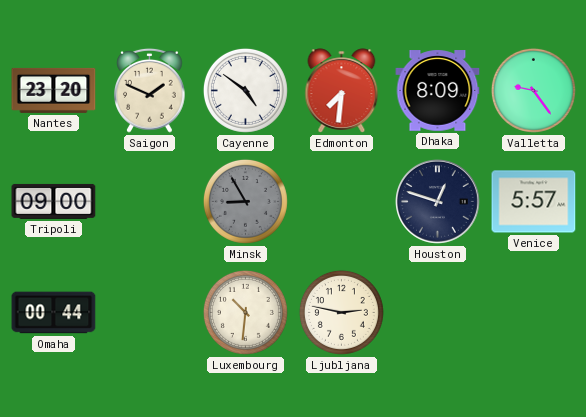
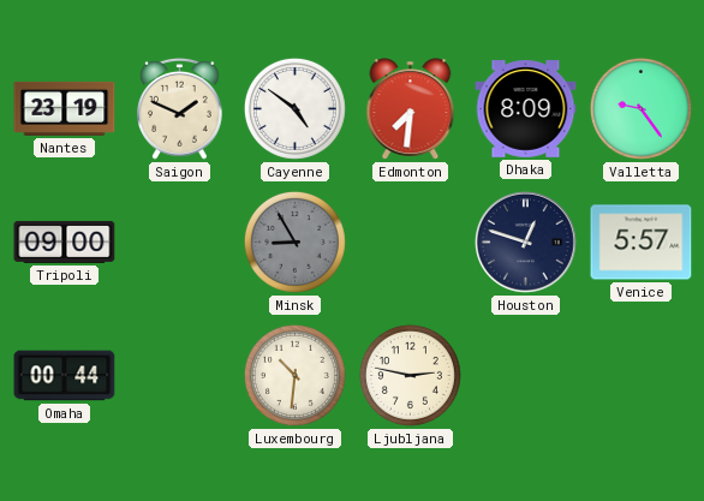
Nantes: 23:20 -> 23:19 (65, 108)
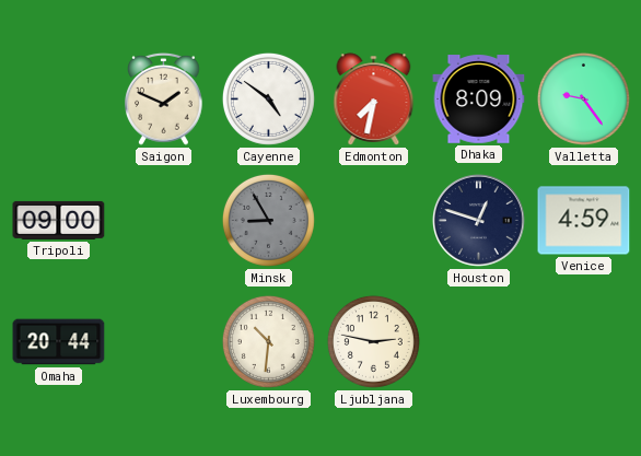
Nantes: 23:19 -> none (65, 108)
Edmonton: 7:31 -> 7:32 (374, 100)
Venice: 5:57 -> 4:59 (584, 221)
Omaha: 00:44 -> 20:44 (59, 342)
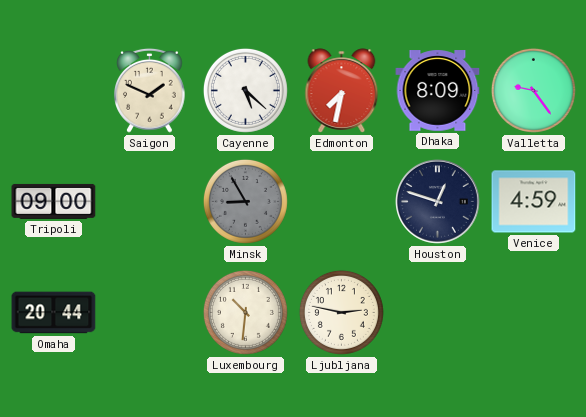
Cayenne: 4:51 -> 5:22 (245, 90)
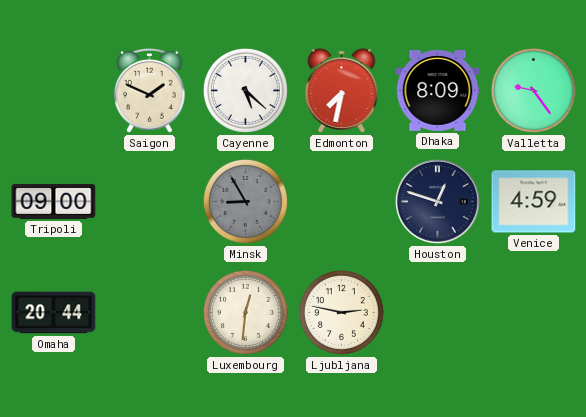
Luxembourg: 10:31 -> 12:31 (245, 312)
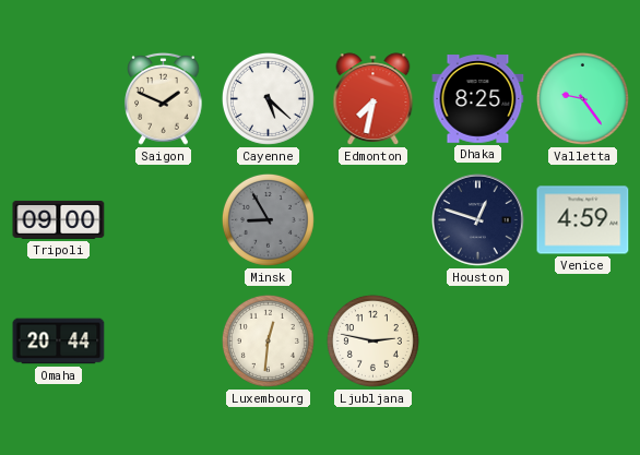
Dhaka: 8:09 -> 8:25 (478, 99)
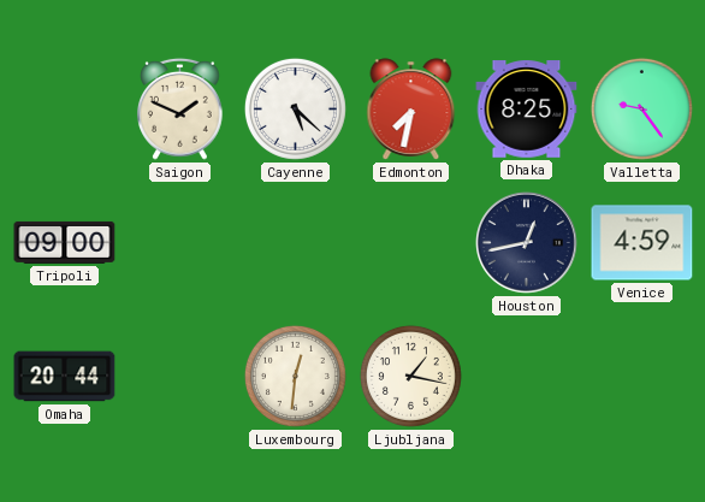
Minsk: 8:55 -> none (268, 219)
Houston: 12:48 -> 12:43 (527, 243)
Ljubljana: 2:47 -> 1:17 (410, 376)
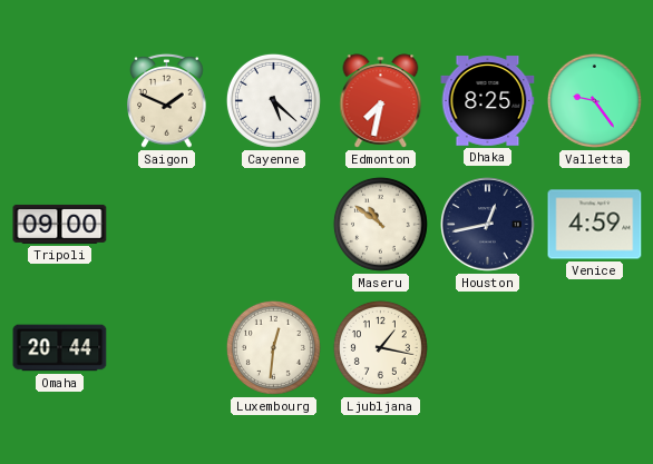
Maseru: none -> 10:51 (380, 224)
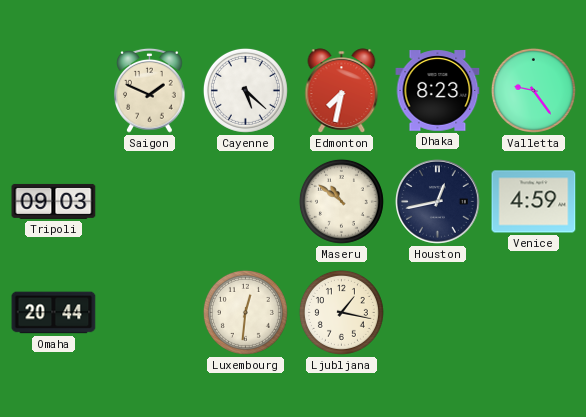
Dhaka: 8:25 -> 8:23 (438, 91)
Tripoli: 09:00 -> 09:03 (54, 201)
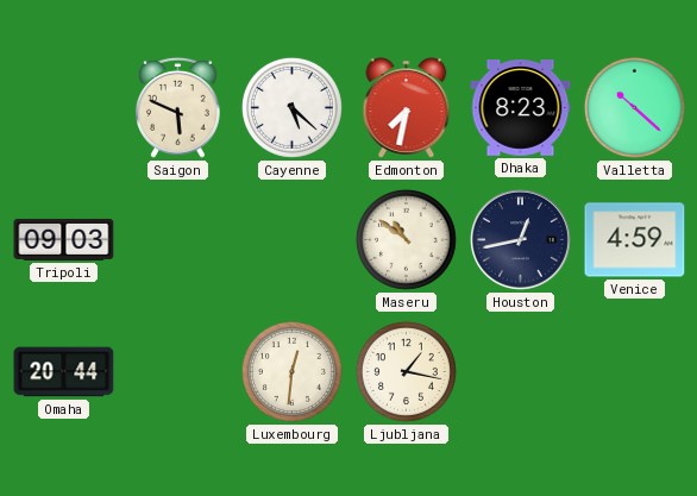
Saigon: 1:49 -> 5:49 (178, 107)
Valletta: 9:24 -> 10:22 (634, 107)
